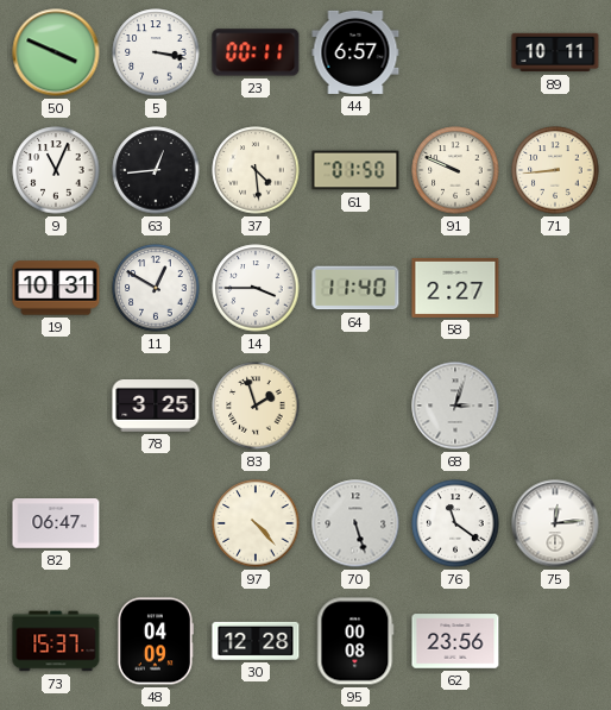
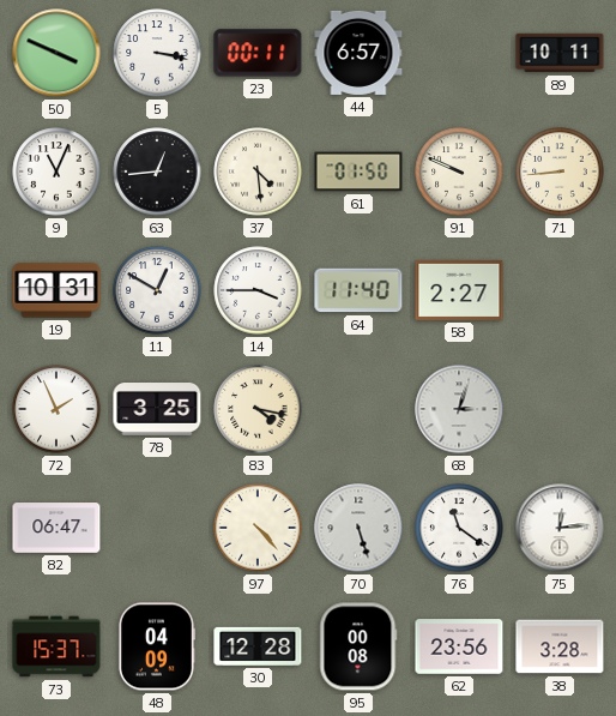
72: none -> 1:56 (56, 409)
83: 1:57 -> 4:17 (258, 409)
38: none -> 3:28 (560, 646)
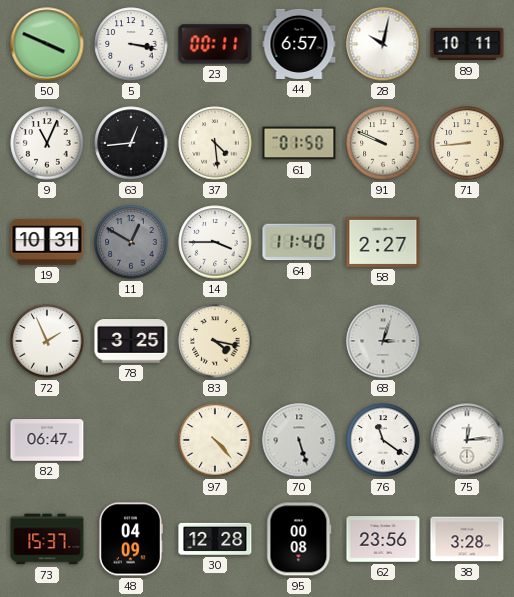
28: none -> 10:02 (383, 44)
11 dial: white -> grey (131, 242)
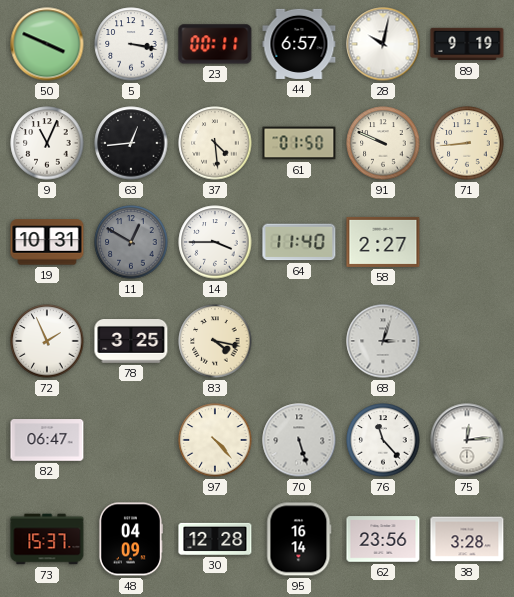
89: 10:11 -> 9:19 (467, 44)
76: 11:21 -> 11:23 (383, 440)
95: 00:08 -> 16:14 (299, 539)
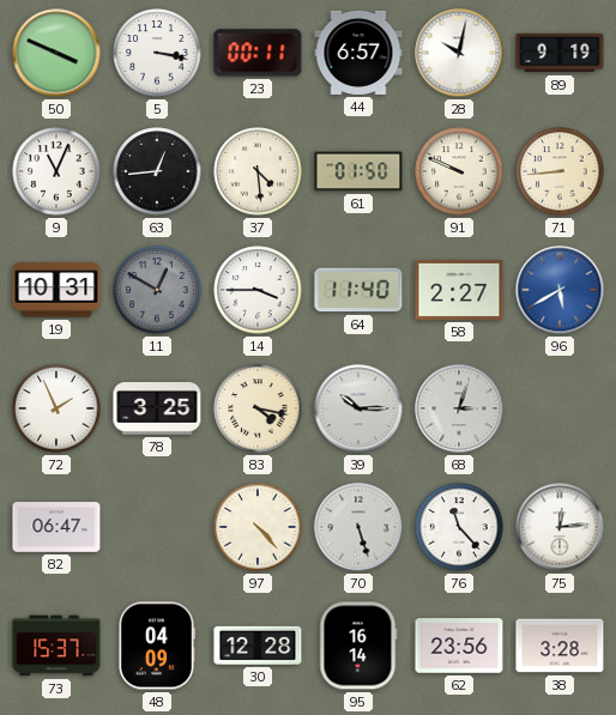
96: none -> 5:40 (560, 290)
39: none -> 10:15 (358, 408)
